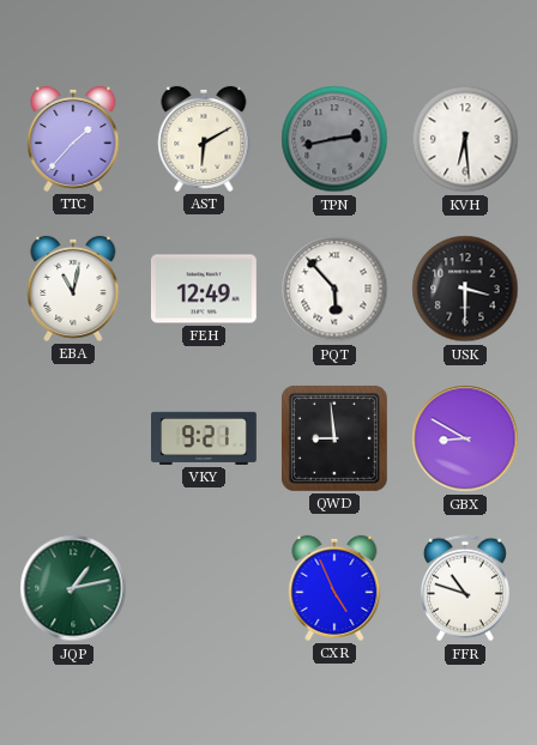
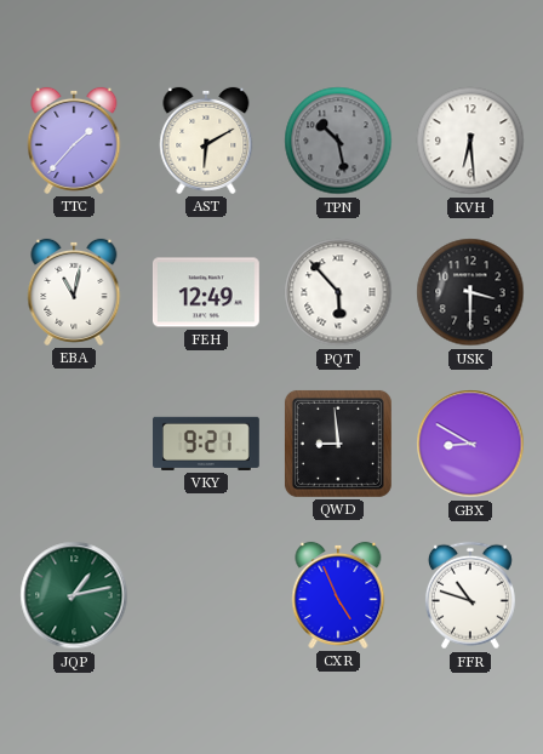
TPN: 2:43 -> 10:28 (338, 141)
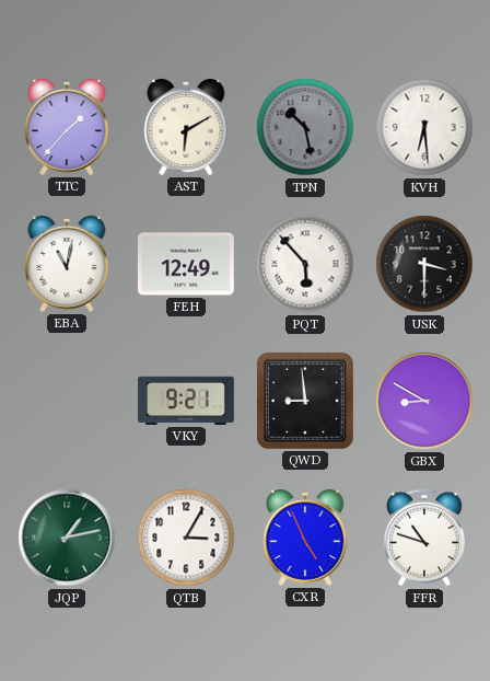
QTB: none -> 3:05 (186, 538)
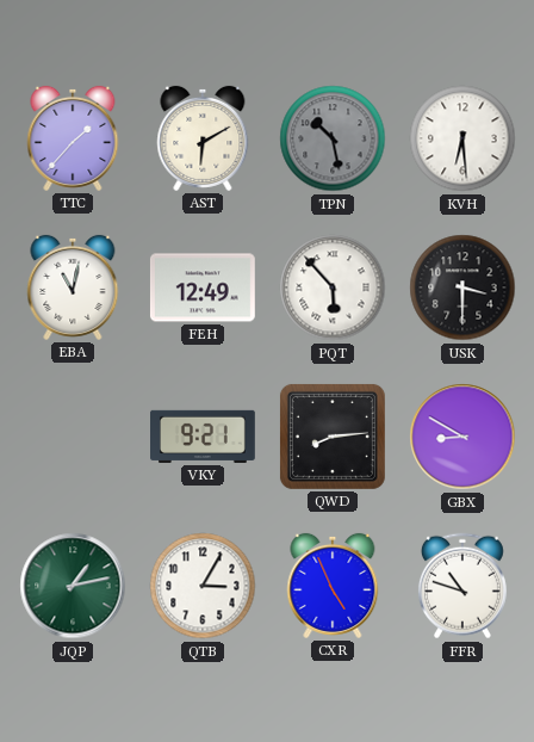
QWD: 8:59 -> 8:14 (333, 437)
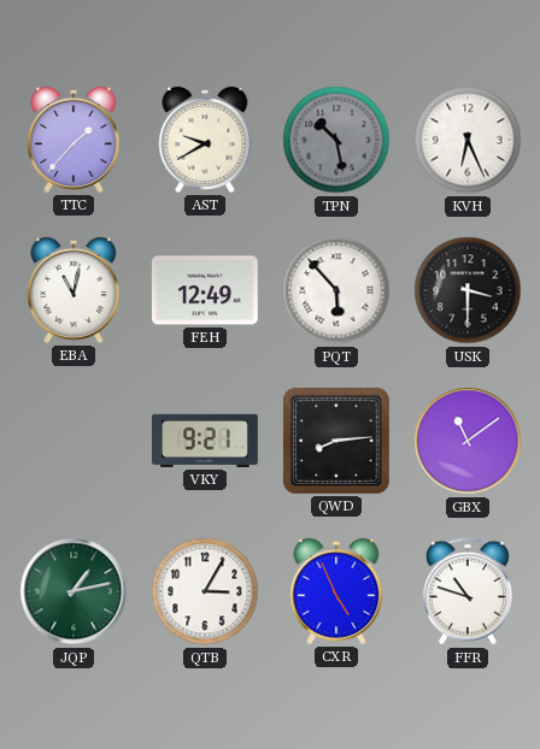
AST: 6:10 -> 9:40 (205, 140)
KVH: 6:29 -> 6:26 (468, 140)
GBX: 8:50 -> 11:09 (468, 441)
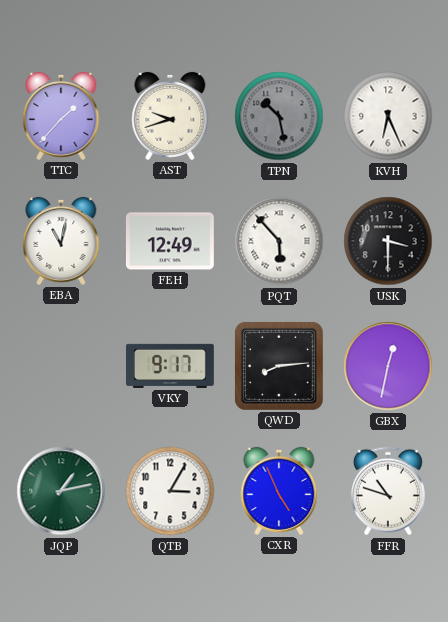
AST: 9:40 -> 9:42 (170, 116)
VKY: 9:21 -> 9:17 (171, 366)
GBX: 11:09 -> 12:32 (388, 366)
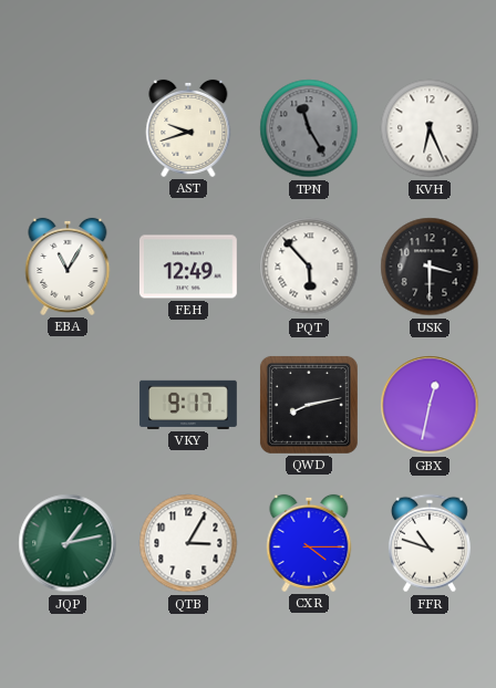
TTC: 1:37 -> none (61, 116)
TPN: 10:28 -> 11:25 (309, 128)
EBA: 11:02 -> 11:05 (68, 267)
QWD: 8:14 -> 8:13 (309, 405)
CXR: 4:56 -> 4:15 (309, 543)
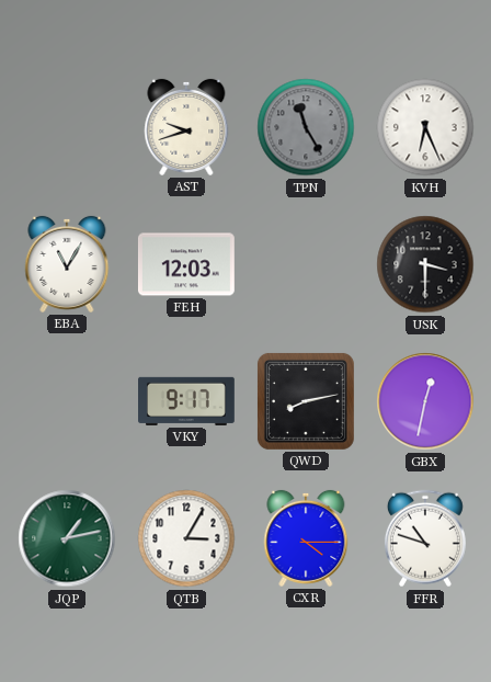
FEH: 12:49 -> 12:03 (186, 264)
PQT: 5:53 -> none (309, 267)
